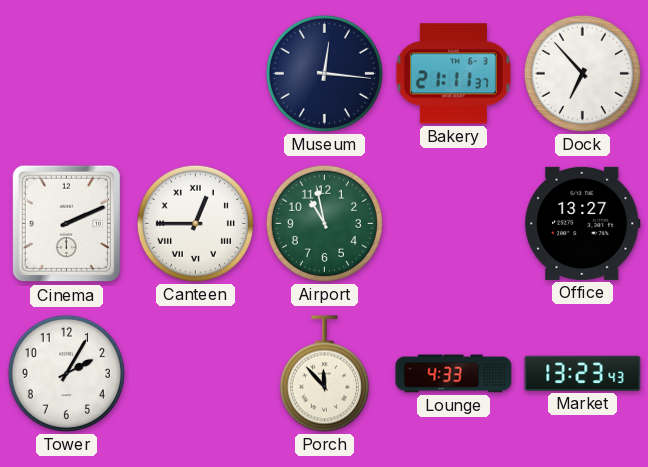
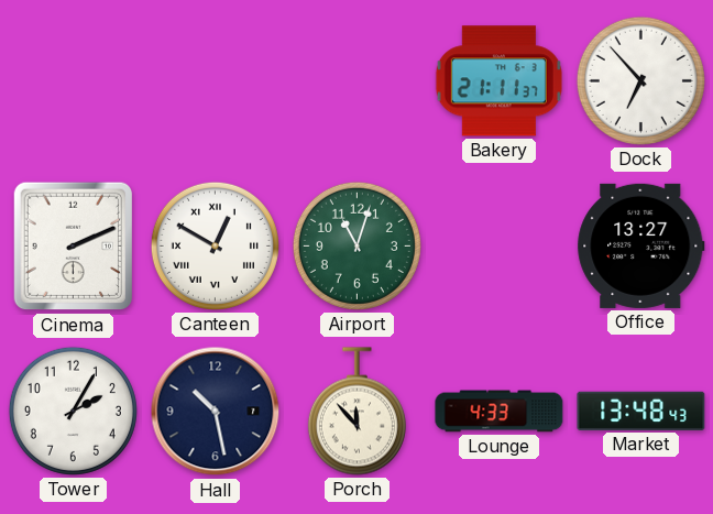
Museum: 12:16 -> none (324, 73)
Canteen: 12:45 -> 12:50 (215, 245)
Airport: 10:58 -> 11:03 (356, 245)
Hall: none -> 10:28 (216, 412)
Market: 13:23 -> 13:48 (641, 411)
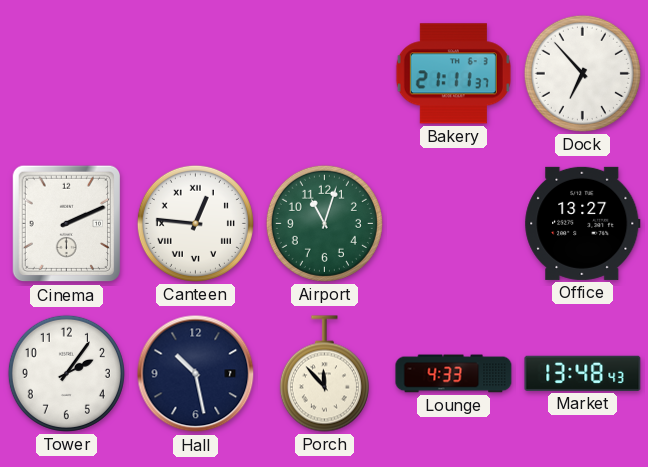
Canteen: 12:50 -> 12:46 (195, 223)
Tower: 2:05 -> 2:06 (66, 373)
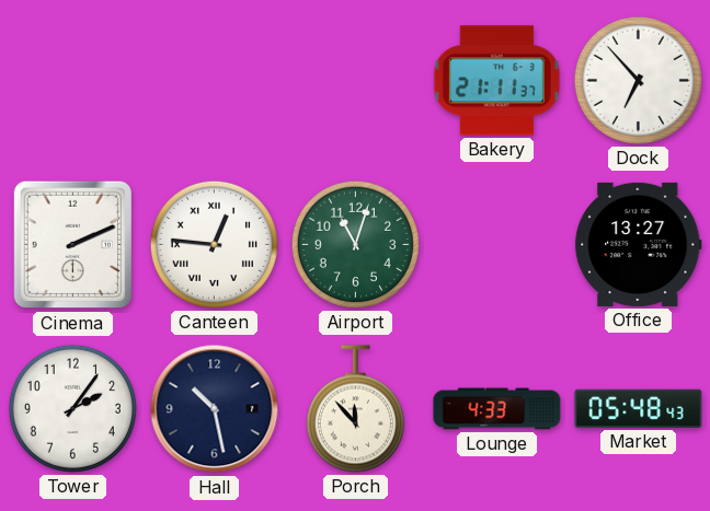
Market: 13:48 -> 05:48 (639, 408)
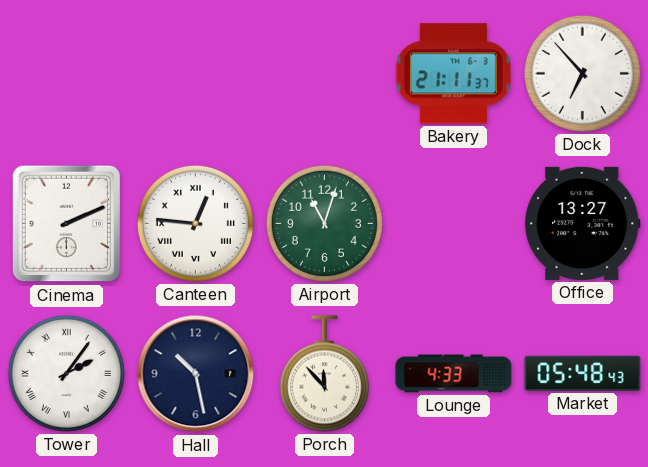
Tower numerals: Arabic -> Roman (66, 373)
